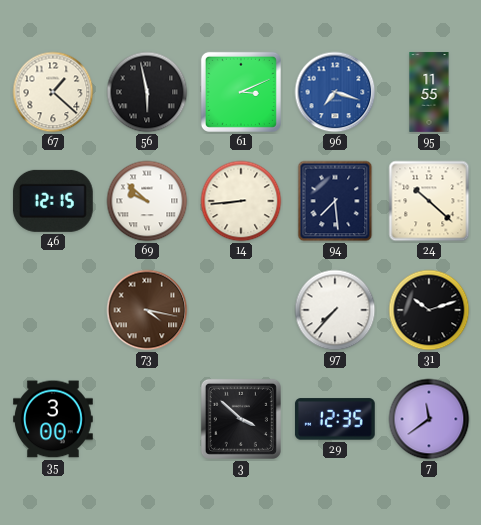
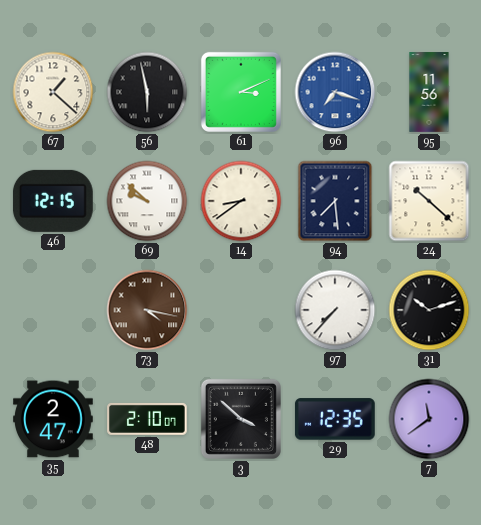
95: 11:55 -> 11:56 (429, 92)
14: 8:44 -> 8:39 (241, 201)
35: 3:00 -> 2:47 (54, 419)
48: none -> 2:10 (147, 419)
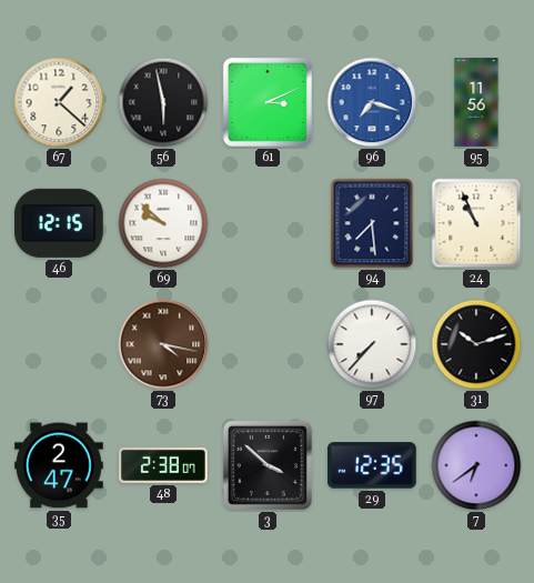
14: 8:39 -> none (241, 201)
24: 10:22 -> 10:56 (476, 223)
48: 2:10 -> 2:38 (163, 465)
7: 11:39 -> 6:39 (476, 465)
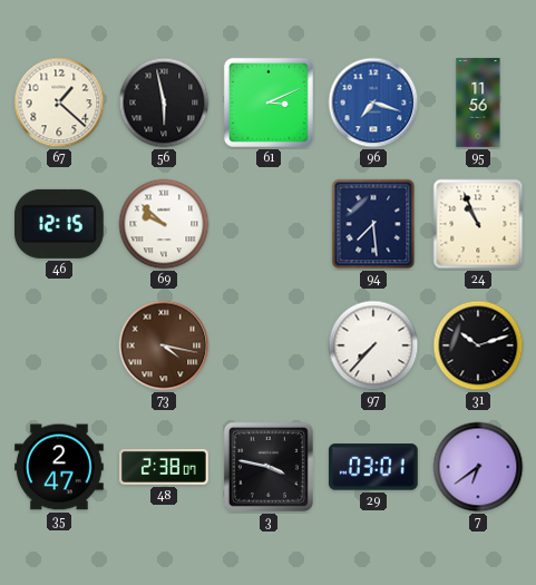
3: 3:52 -> 3:47 (269, 467)
29: 12:35 -> 03:01 (373, 467)
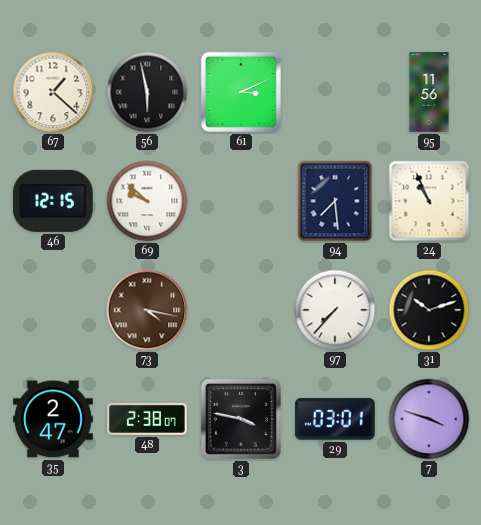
96: 7:18 -> none (373, 103)
7: 6:39 -> 3:48 (429, 419)
